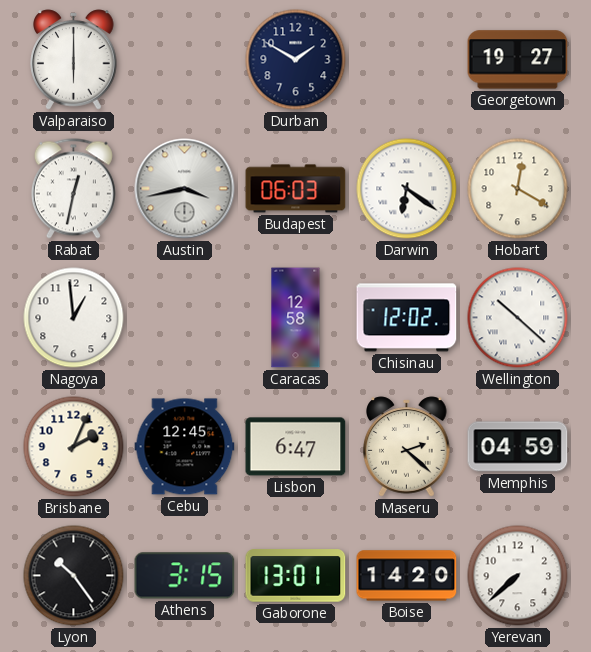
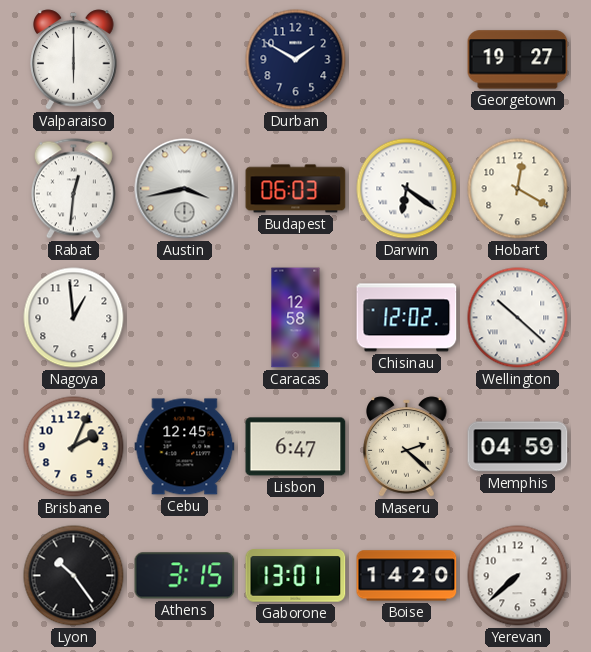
Rabat: 12:32 -> 12:31 (73, 189)
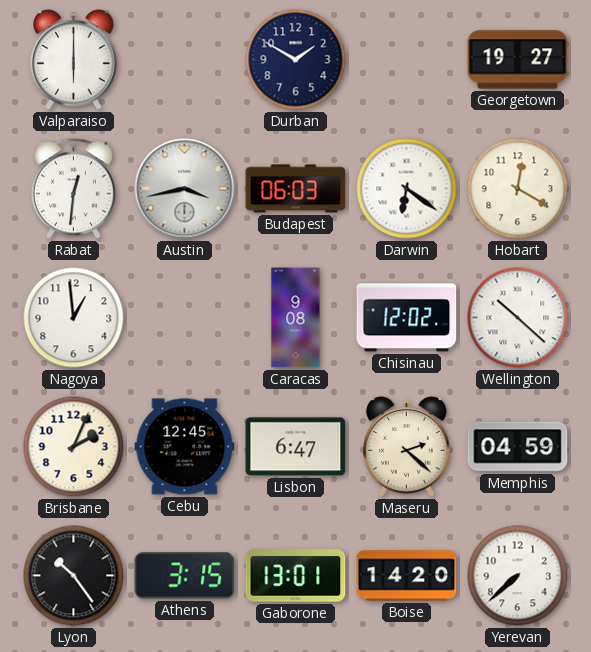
Caracas: 12:58 -> 9:08 (296, 318)
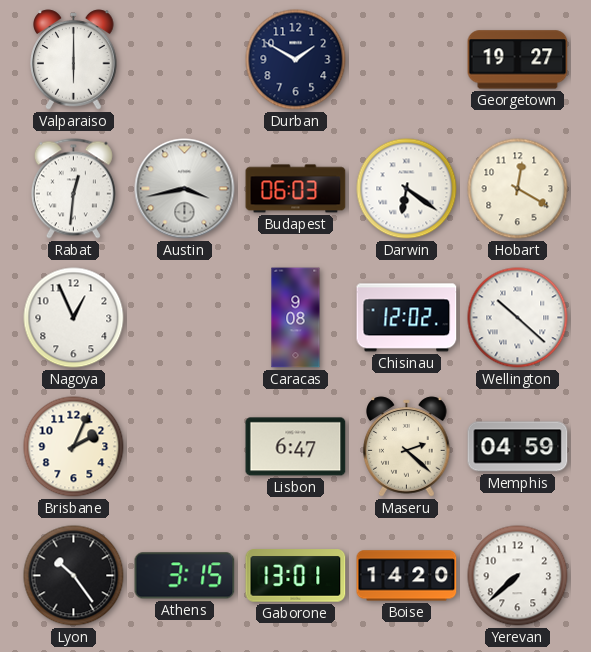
Nagoya: 12:59 -> 12:56 (74, 318)
Cebu: 12:45 -> none (185, 447)
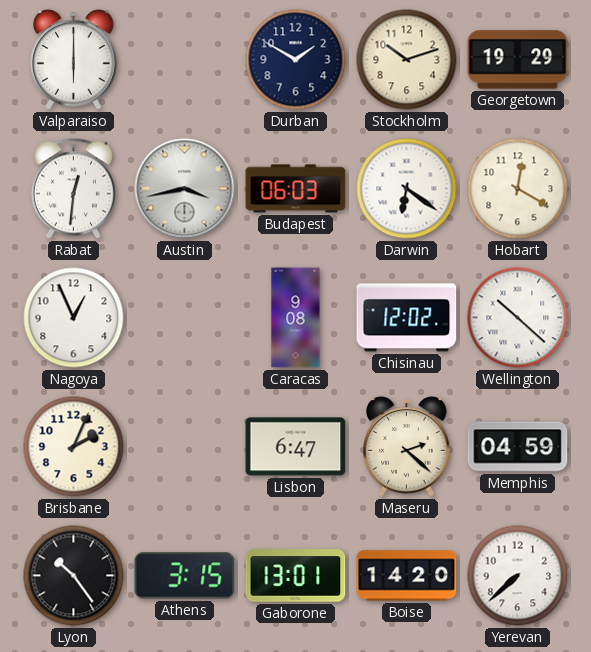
Stockholm: none -> 10:12 (407, 60)
Georgetown: 19:27 -> 19:29 (518, 60)
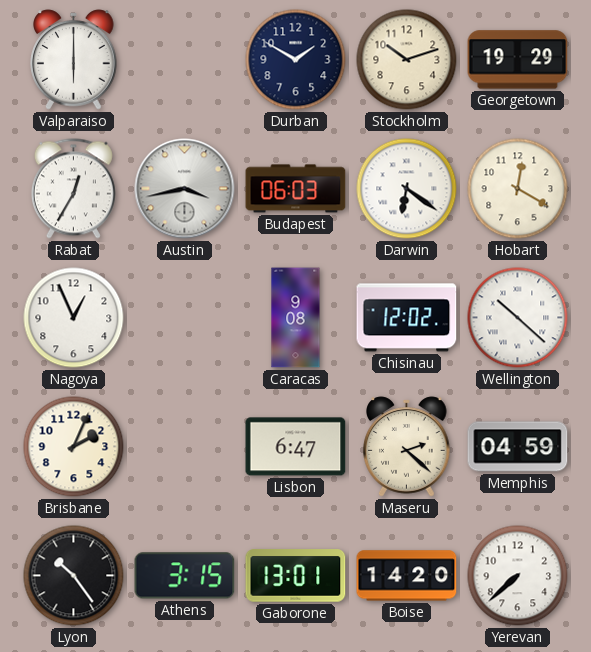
Rabat: 12:31 -> 12:35 (73, 189)
